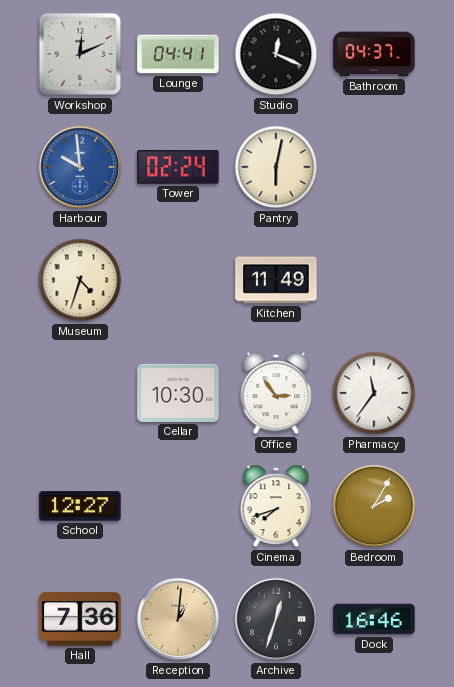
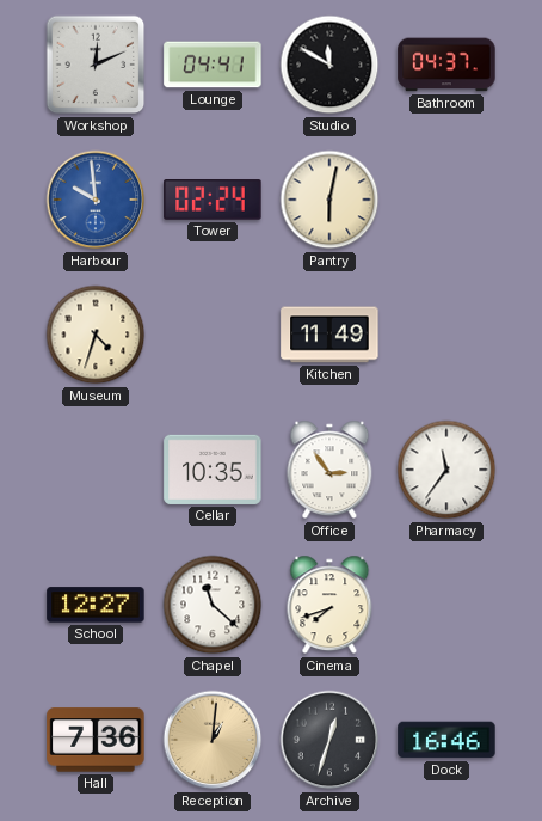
Studio: 12:19 -> 11:50 (329, 65)
Cellar: 10:30 -> 10:35 (213, 470)
Chapel: none -> 11:22 (213, 605)
Bedroom: 2:05 -> none (374, 506)
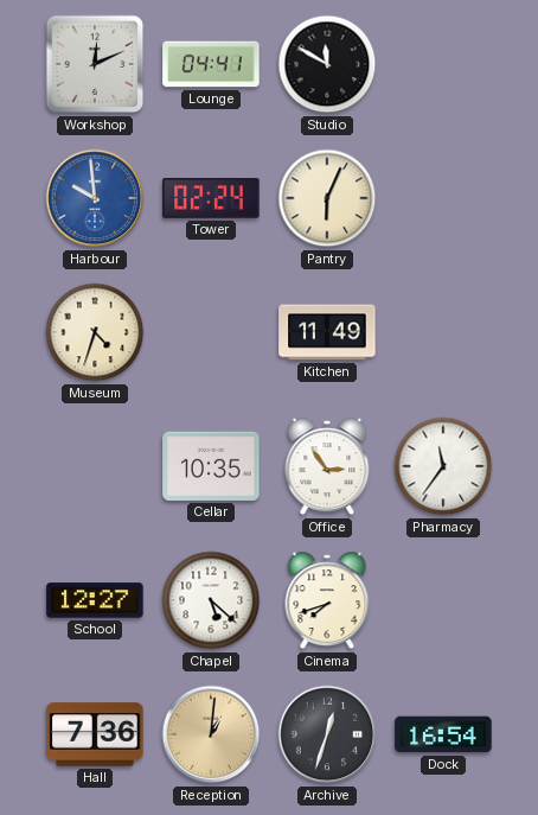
Bathroom: 04:37 -> none (446, 65)
Pantry: 6:02 -> 6:04 (327, 198)
Chapel: 11:22 -> 5:22 (211, 600)
Dock: 16:46 -> 16:54 (443, 734)
